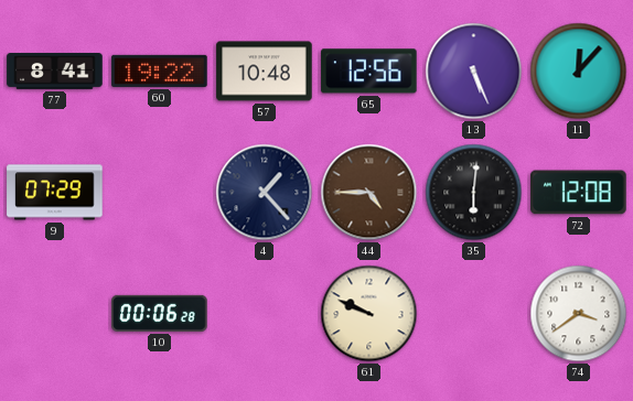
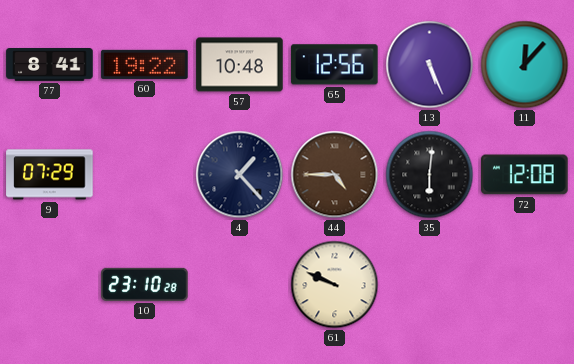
10: 00:06 -> 23:10 (145, 284)
74: 3:39 -> none (579, 314)
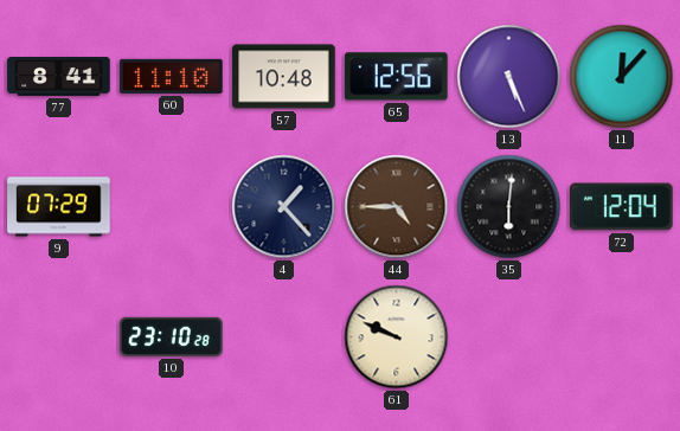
60: 19:22 -> 11:10 (172, 76)
72: 12:08 -> 12:04 (622, 207)
